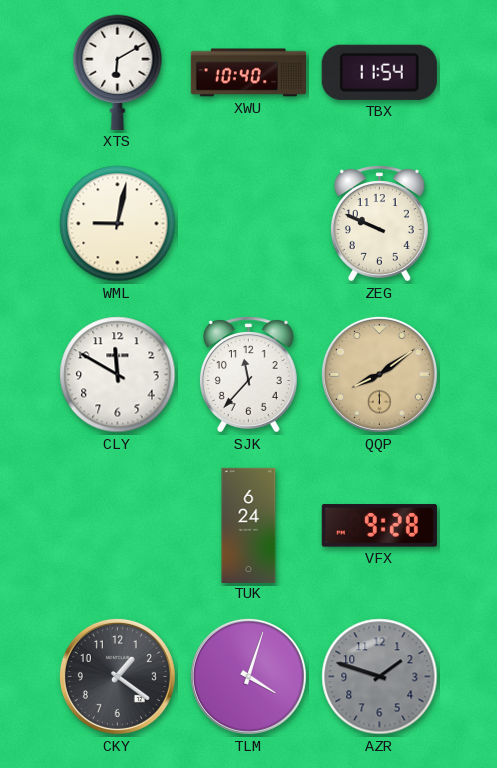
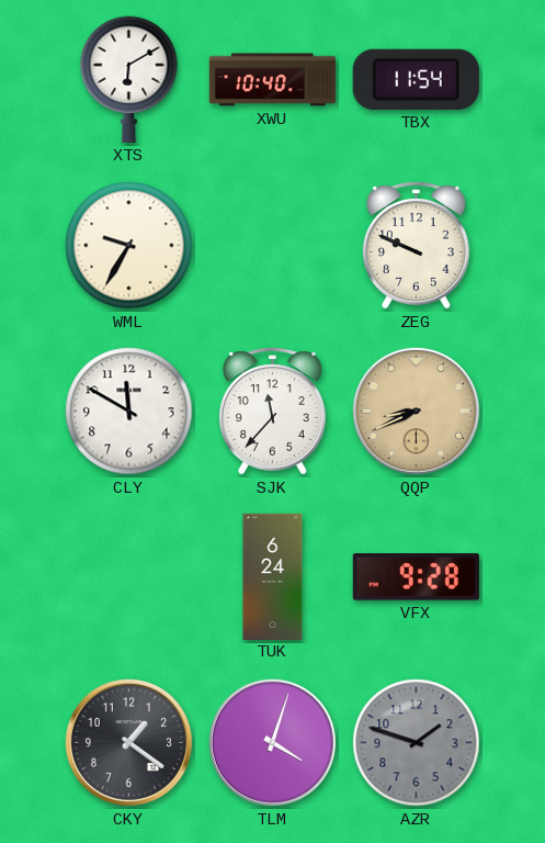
WML: 9:02 -> 9:35 (129, 246)
QQP: 8:09 -> 8:41 (416, 411)
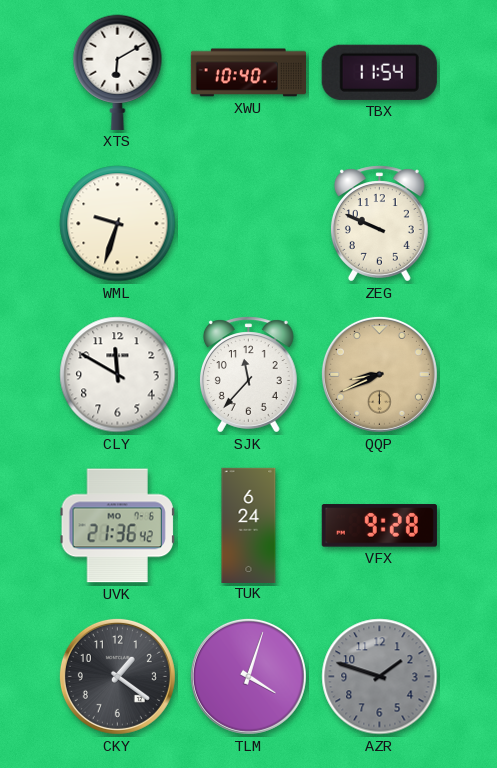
WML: 9:35 -> 9:33 (118, 224)
UVK: none -> 21:36 (117, 526)
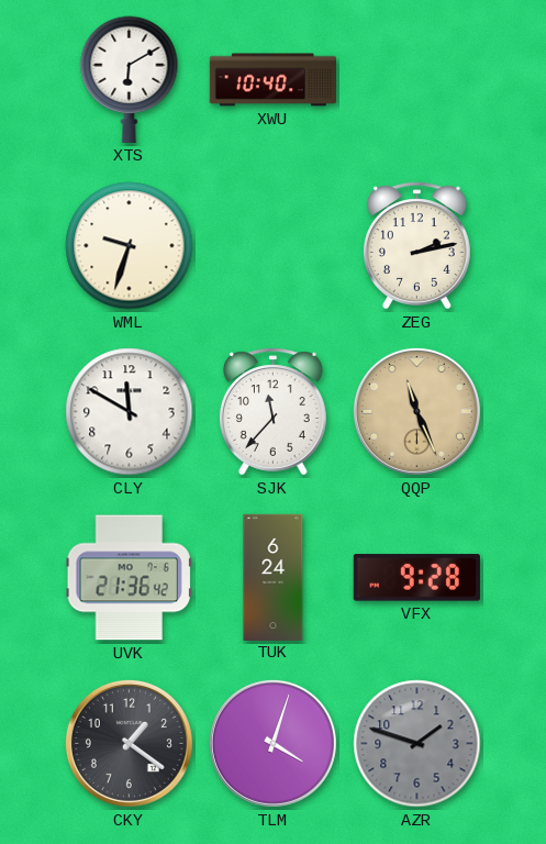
TBX: 11:54 -> none (379, 72)
ZEG: 9:49 -> 2:13 (416, 246)
QQP: 8:41 -> 11:26 (416, 411)
